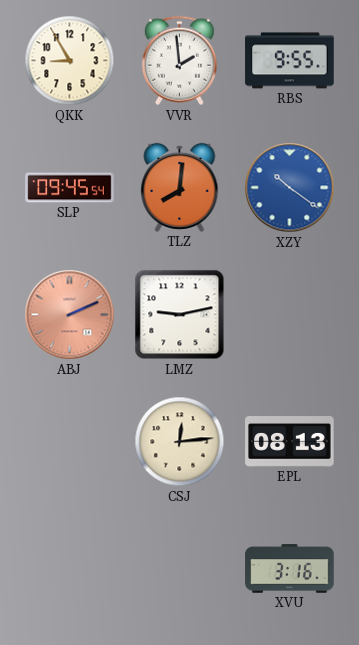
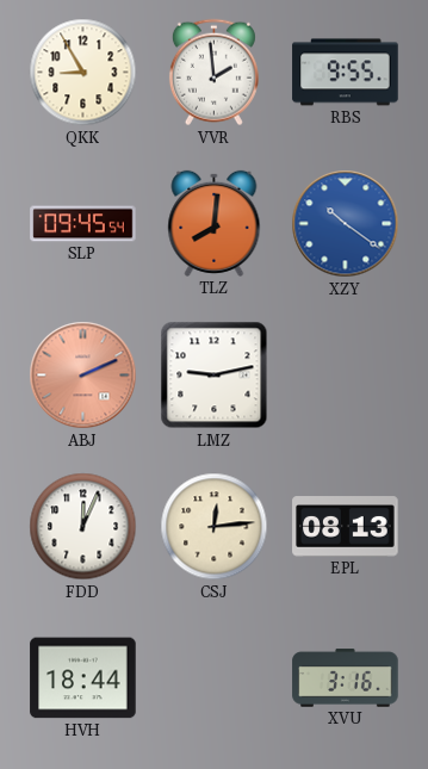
FDD: none -> 12:04 (83, 527)
HVH: none -> 18:44 (83, 678)
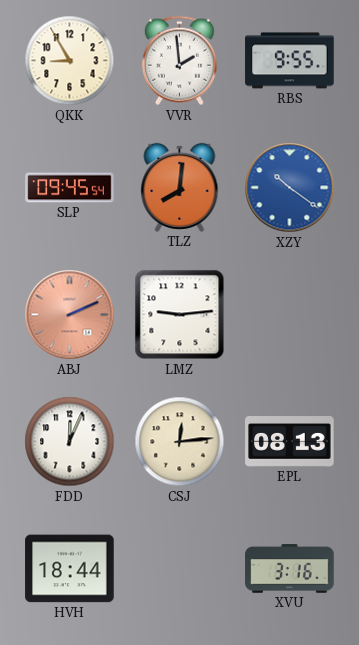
LMZ: 9:13 -> 9:14 (180, 315)
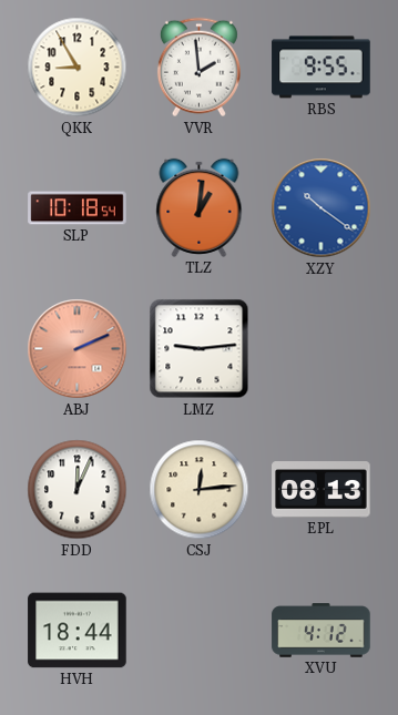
SLP: 09:45 -> 10:18 (78, 208)
TLZ: 8:01 -> 1:01 (200, 207)
XVU: 3:16 -> 4:12 (322, 631)
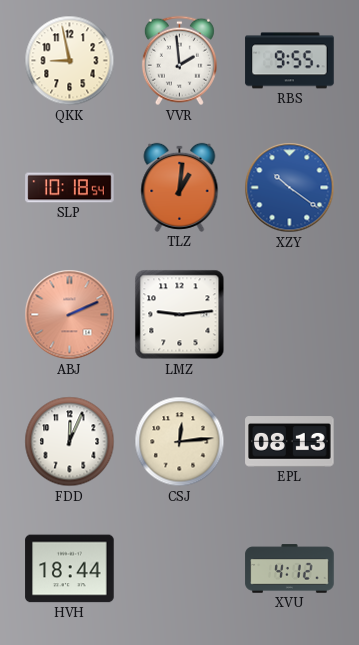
QKK: 8:55 -> 8:58 (70, 61)
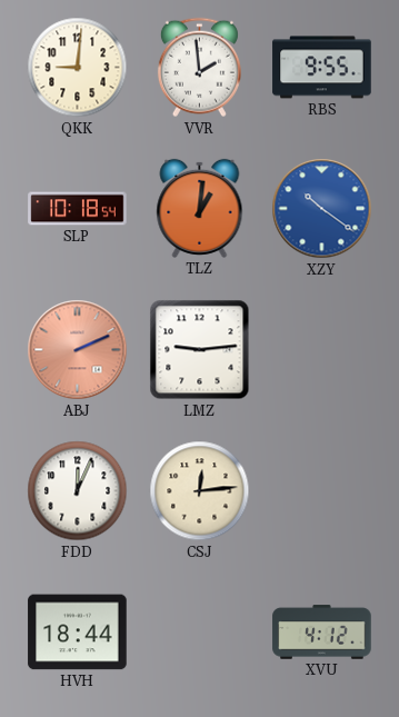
QKK: 8:58 -> 9:01 (78, 68)
EPL: 08:13 -> none (290, 442)
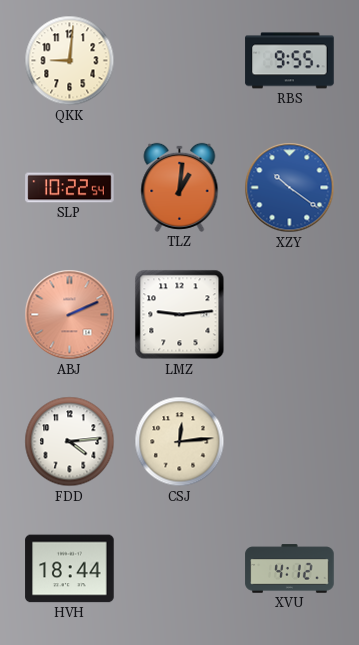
VVR: 1:59 -> none (199, 68)
SLP: 10:18 -> 10:22 (70, 188)
FDD: 12:04 -> 4:14 (70, 442)
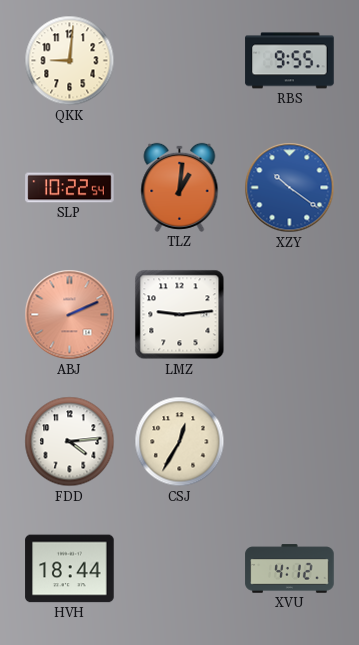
CSJ: 12:14 -> 12:35 (180, 442)
